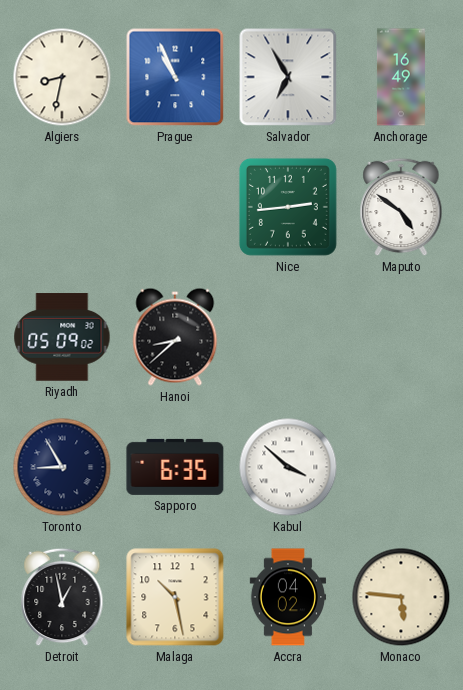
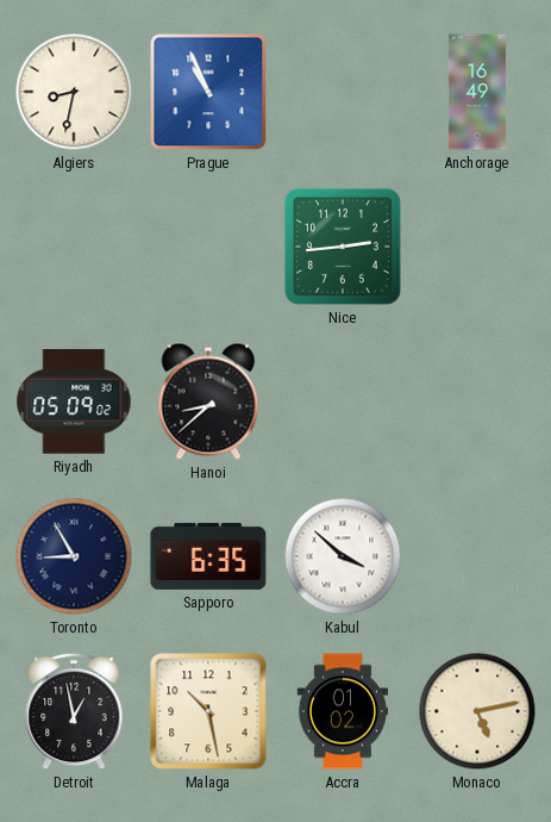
Salvador: 6:55 -> none (288, 77)
Maputo: 4:51 -> none (401, 207)
Accra: 04:02 -> 01:02 (342, 711)
Monaco: 5:46 -> 5:13 (477, 711)
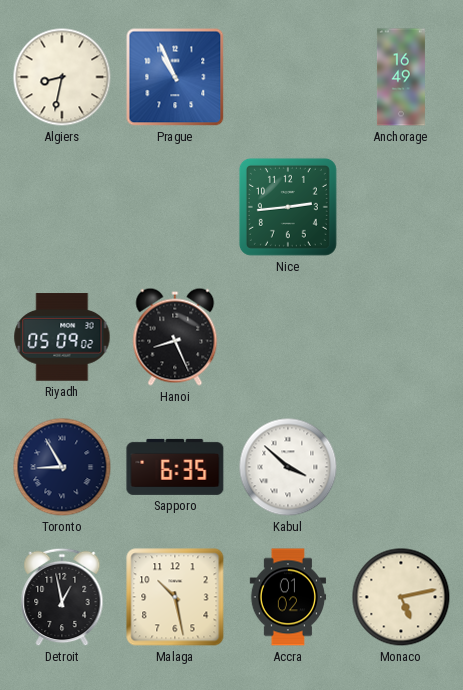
Hanoi: 8:38 -> 8:26 (175, 337)
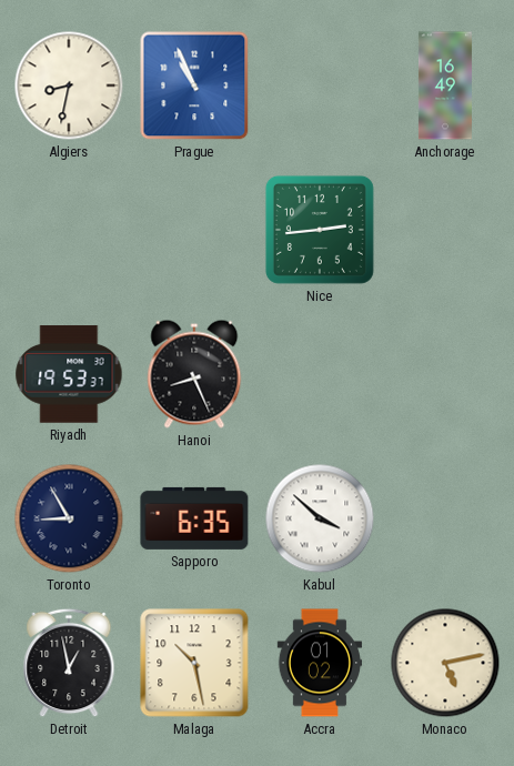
Riyadh: 05:09 -> 19:53 (69, 374)
